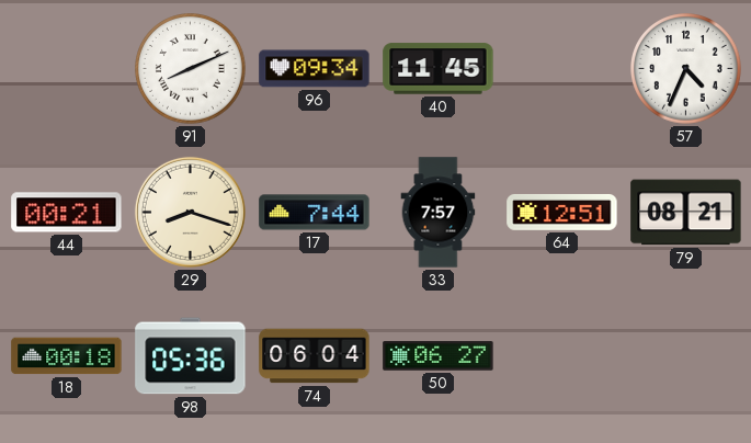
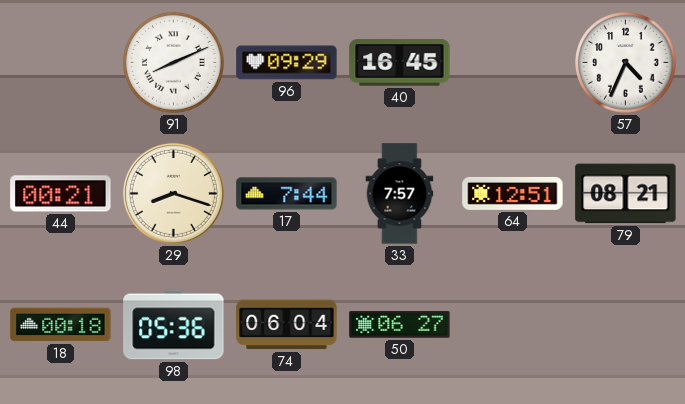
96: 09:34 -> 09:29 (287, 63)
40: 11:45 -> 16:45 (400, 63)
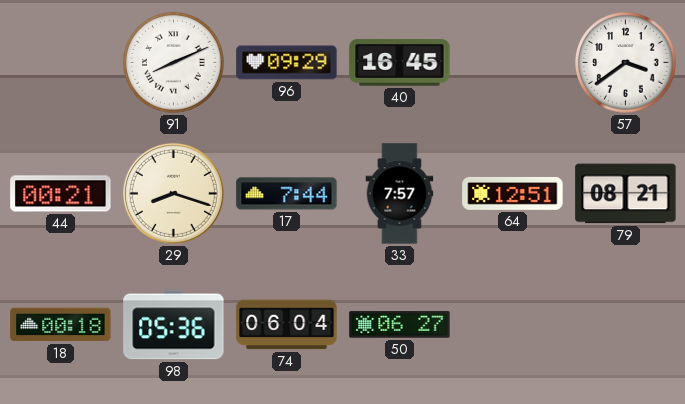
57: 4:34 -> 3:39 (626, 63)
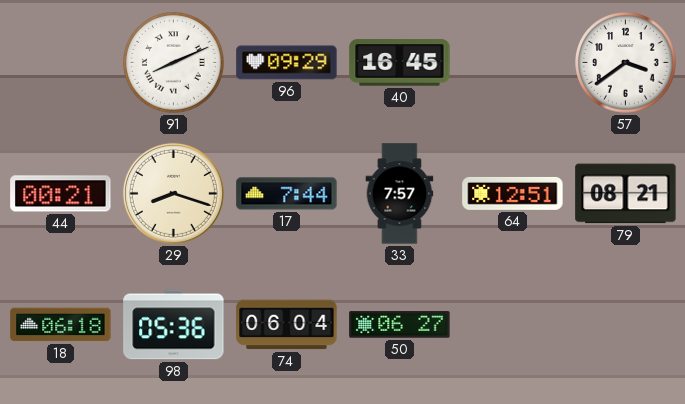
18: 00:18 -> 06:18 (61, 325)
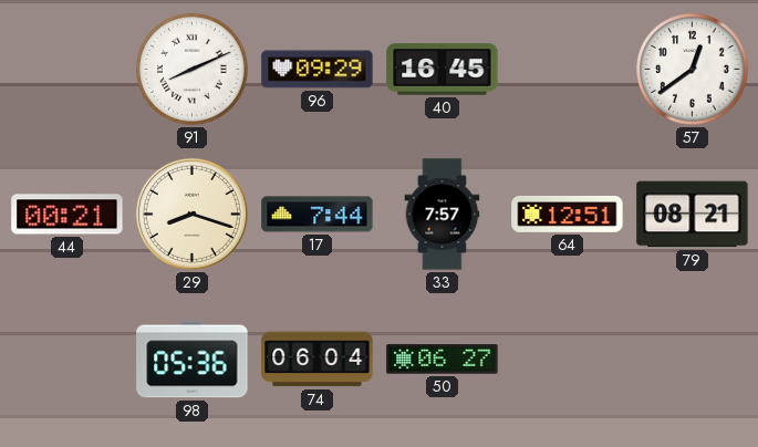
57: 3:39 -> 12:39 (693, 70)
18: 06:18 -> none (61, 325)
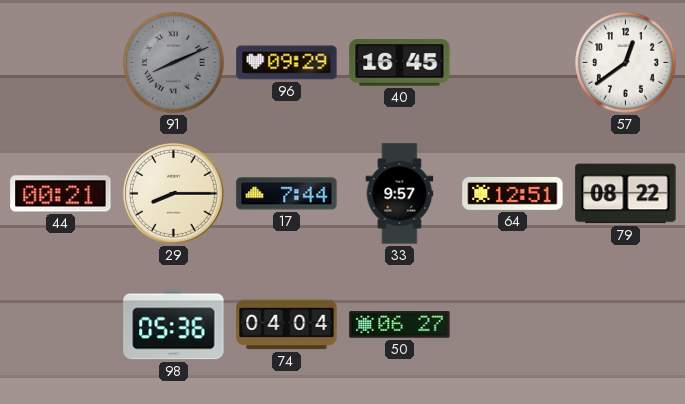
91 dial: white -> grey (174, 63)
29: 8:18 -> 8:15 (173, 193)
33: 7:57 -> 9:57 (400, 194)
79: 08:21 -> 08:22 (626, 194)
74: 06:04 -> 04:04 (287, 325)
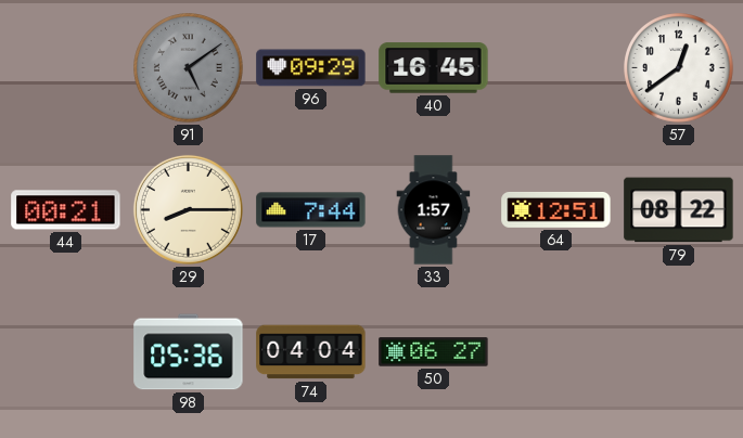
91: 8:11 -> 5:09 (189, 68)
33: 9:57 -> 1:57 (434, 210)
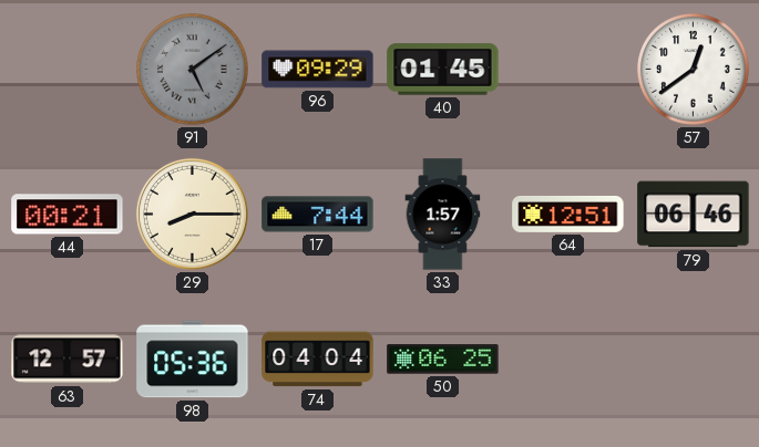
40: 16:45 -> 01:45 (443, 70)
79: 08:22 -> 06:46 (694, 215)
63: none -> 12:57 (68, 360)
50: 06:27 -> 06:25 (443, 360)
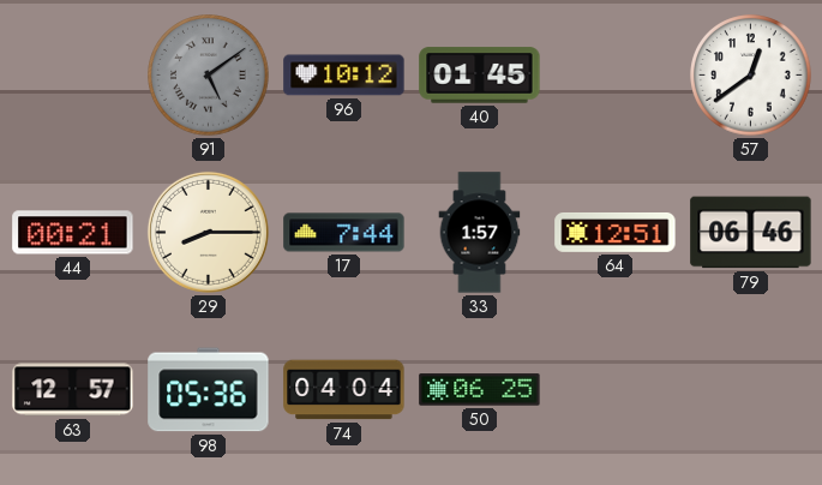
96: 09:29 -> 10:12 (344, 76)
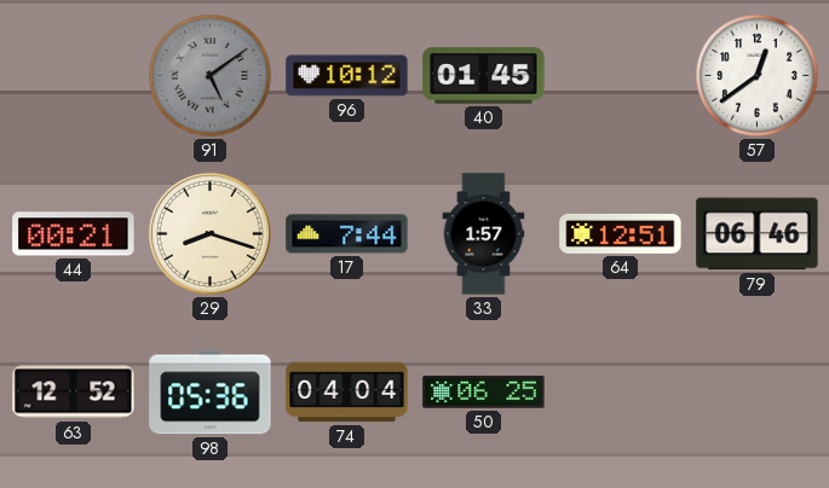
29: 8:15 -> 8:18 (209, 233)
63: 12:57 -> 12:52 (74, 393)
